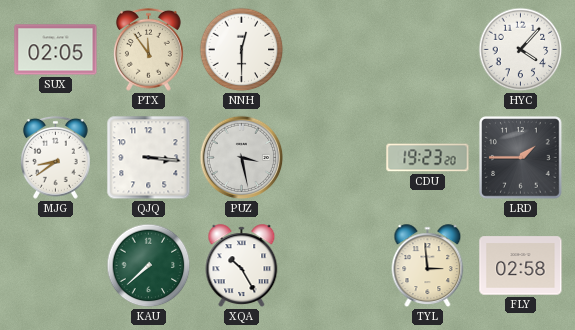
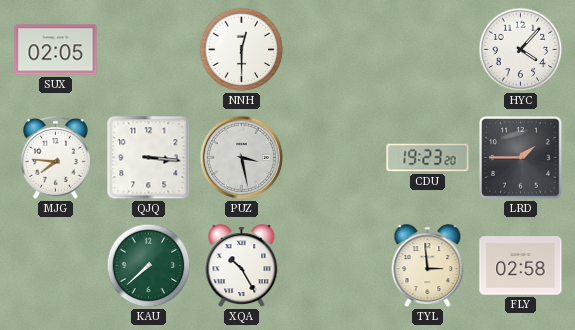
PTX: 11:54 -> none (148, 49)
MJG: 8:39 -> 7:46 (55, 157)
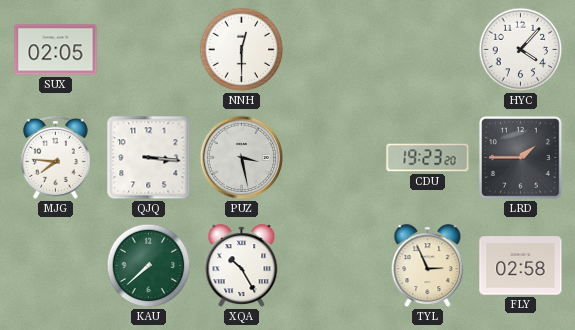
TYL: 2:59 -> 2:56 (428, 266)
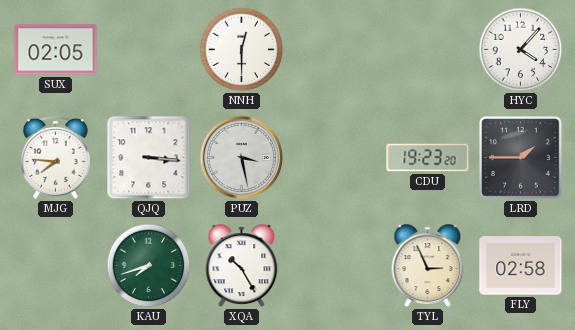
KAU: 7:38 -> 7:42 (149, 266)
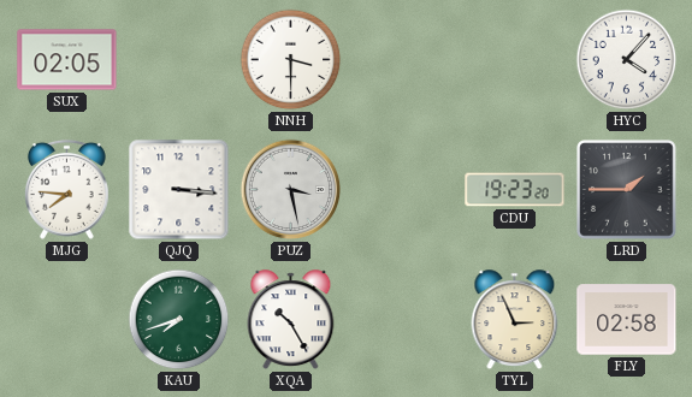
NNH: 12:30 -> 3:30 (291, 60)
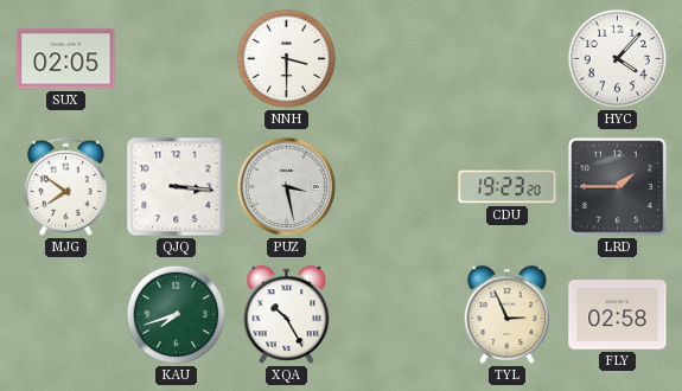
MJG: 7:46 -> 7:51 (65, 186)
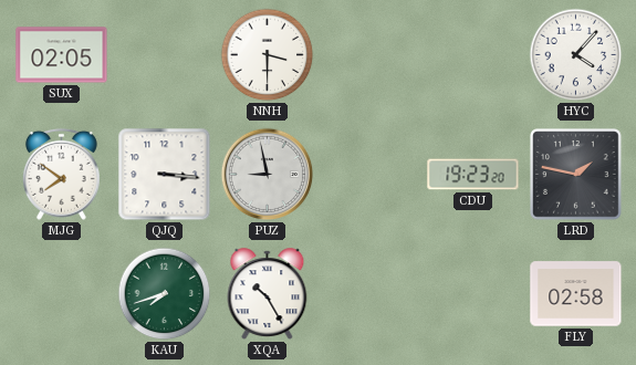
PUZ: 3:28 -> 8:58 (268, 175)
LRD: 1:45 -> 1:47 (576, 175)
TYL: 2:56 -> none (508, 315)
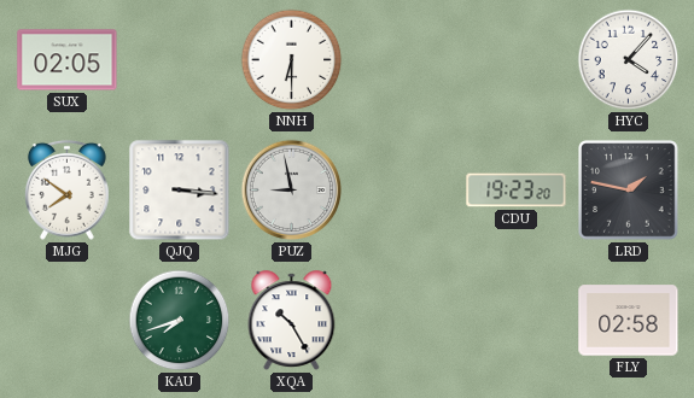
NNH: 3:30 -> 6:30 (292, 60)
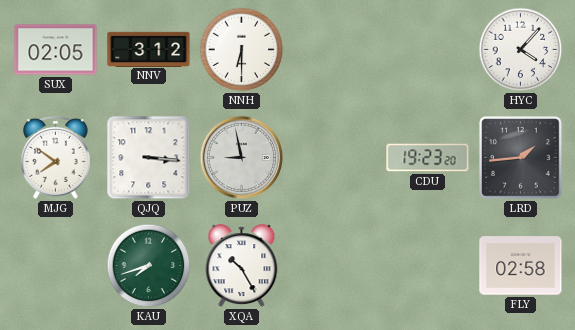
NNV: none -> 3:12 (149, 49)
LRD: 1:47 -> 1:44 (521, 158)
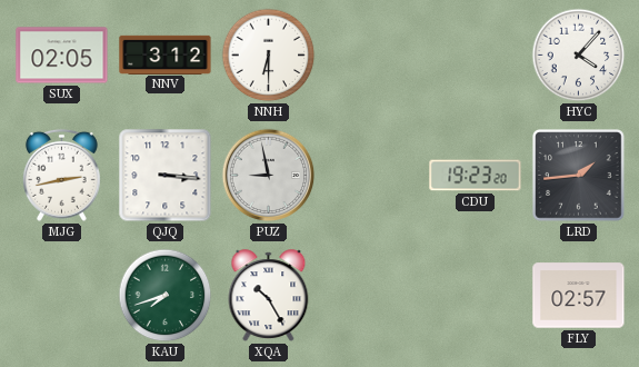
MJG: 7:51 -> 2:43 (61, 175)
FLY: 02:58 -> 02:57 (579, 296)
